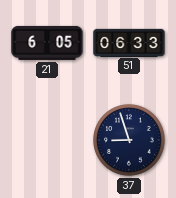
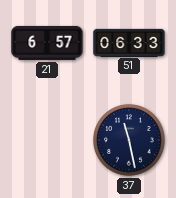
21: 6:05 -> 6:57 (47, 43)
37: 8:57 -> 11:28 (129, 140)
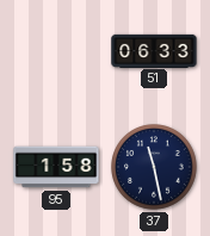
21: 6:57 -> none (47, 43)
95: none -> 1:58 (56, 167)
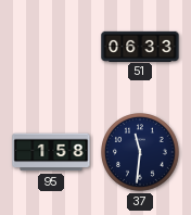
37: 11:28 -> 11:31 (140, 152)
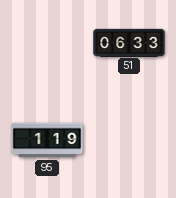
95: 1:58 -> 1:19 (47, 140)
37: 11:31 -> none (140, 152)
